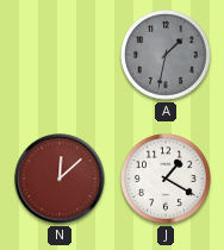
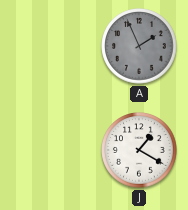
A: 1:32 -> 1:56 (139, 46)
N: 12:08 -> none (60, 179)
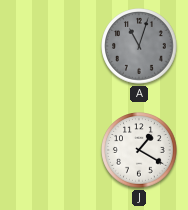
A: 1:56 -> 11:03 (139, 46)
